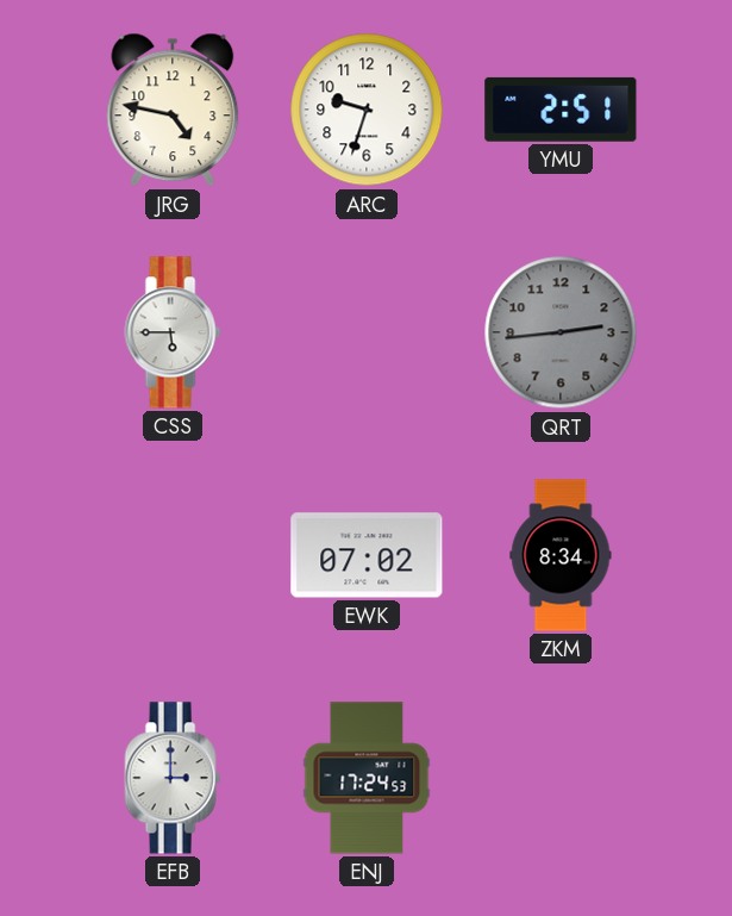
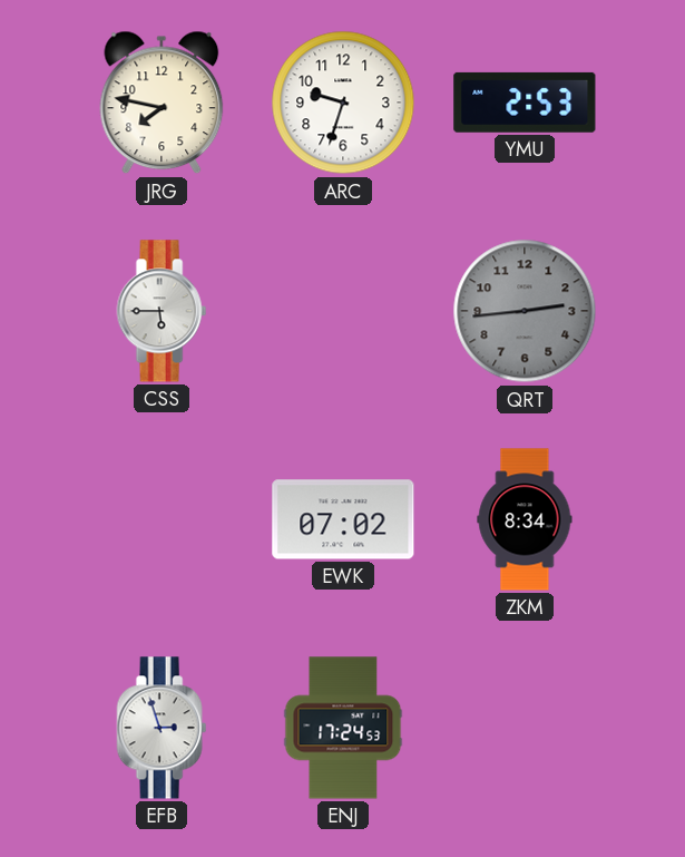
JRG: 4:47 -> 7:47 (162, 103)
YMU: 2:51 -> 2:53 (525, 103)
EFB: 3:00 -> 2:57 (162, 728)
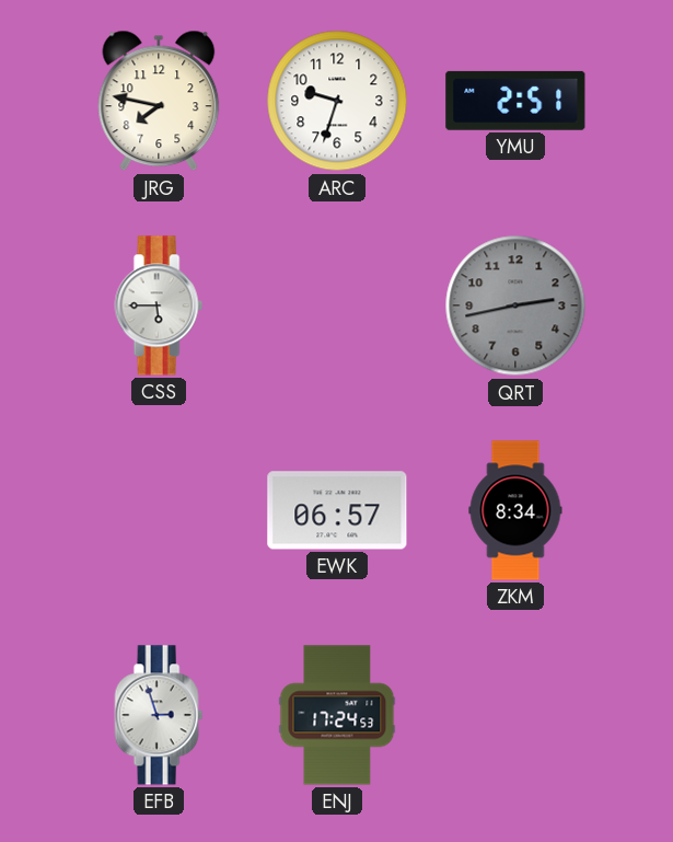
YMU: 2:53 -> 2:51 (515, 101)
QRT: 2:44 -> 2:43 (515, 305)
EWK: 07:02 -> 06:57 (337, 510)
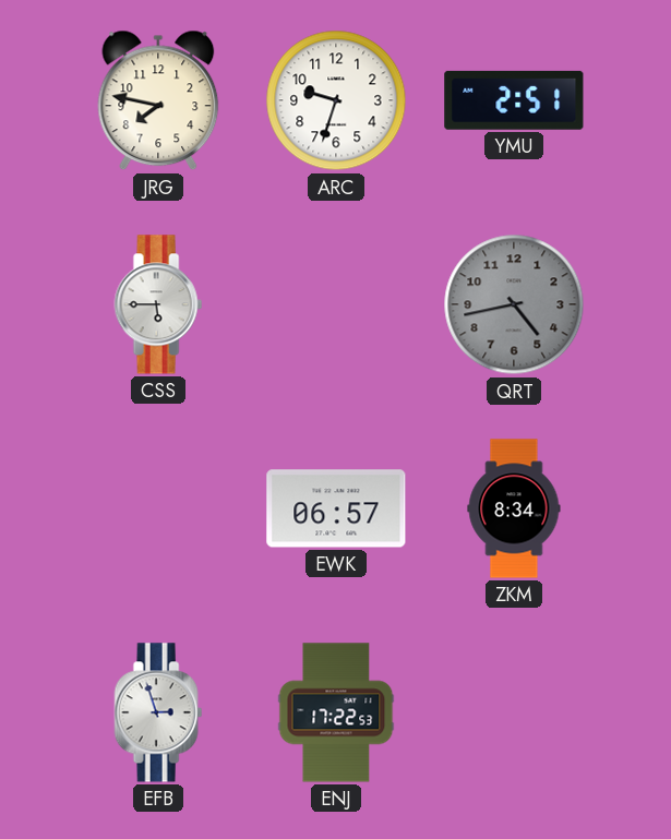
QRT: 2:43 -> 4:43 (514, 304)
ENJ: 17:24 -> 17:22 (336, 712)
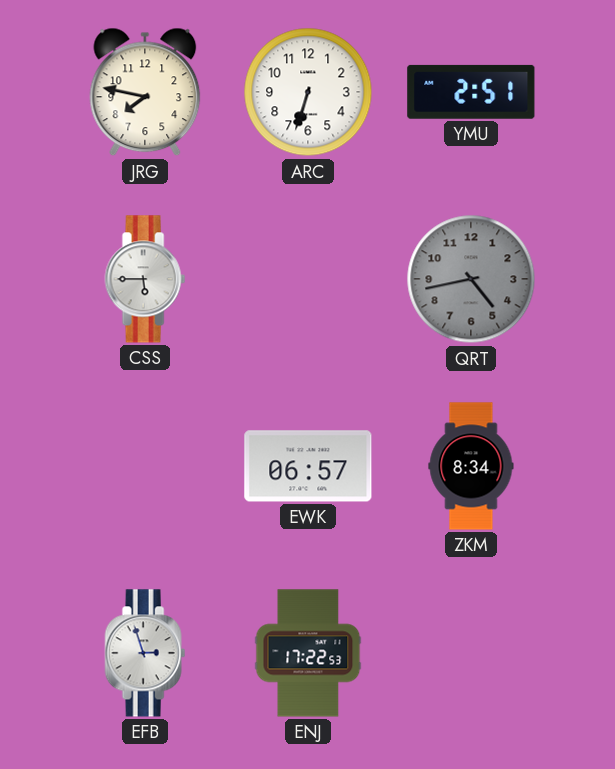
ARC: 9:33 -> 6:33 (308, 92)
